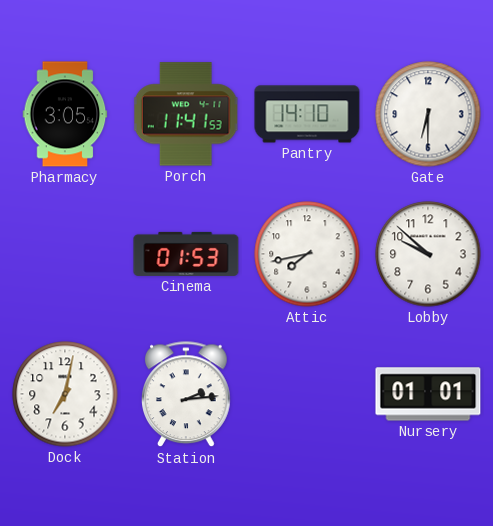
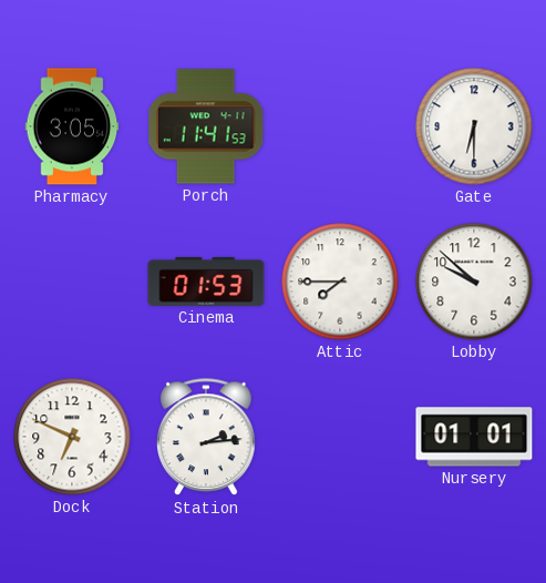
Pantry: 14:10 -> none (307, 114)
Attic: 7:43 -> 7:45 (340, 282)
Dock: 7:02 -> 6:49 (72, 437)
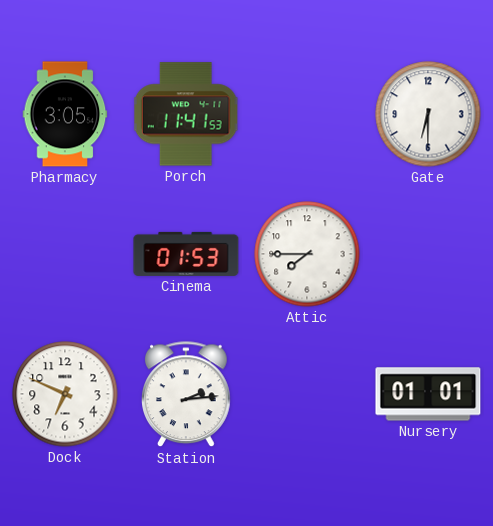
Lobby: 9:52 -> none (474, 282)
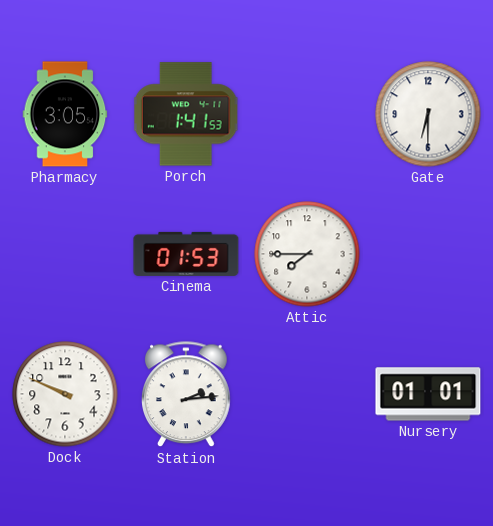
Porch: 11:41 -> 1:41 (186, 114)
Dock: 6:49 -> 9:49 (65, 394)
